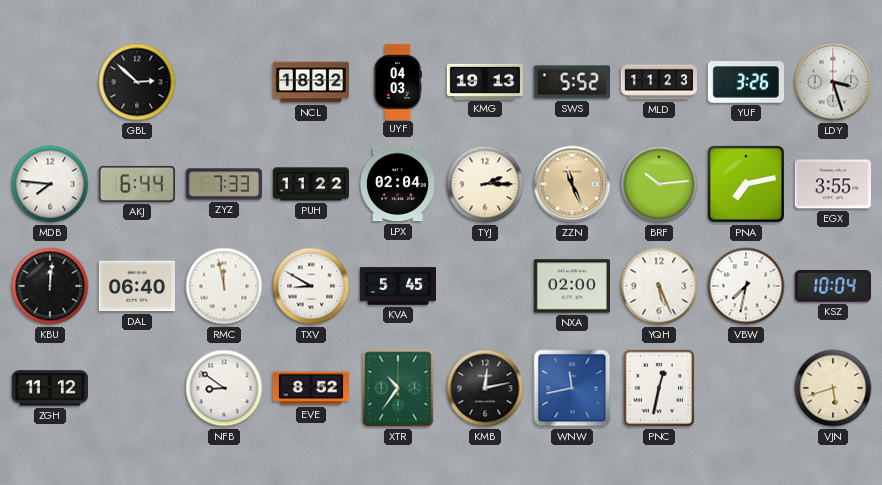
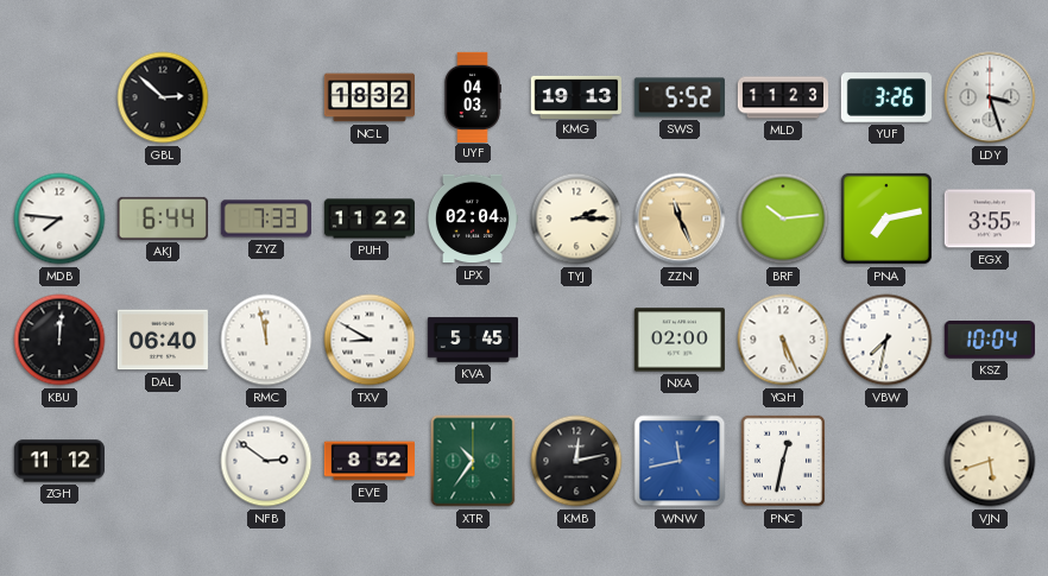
NFB: 8:51 -> 2:51 (266, 461)
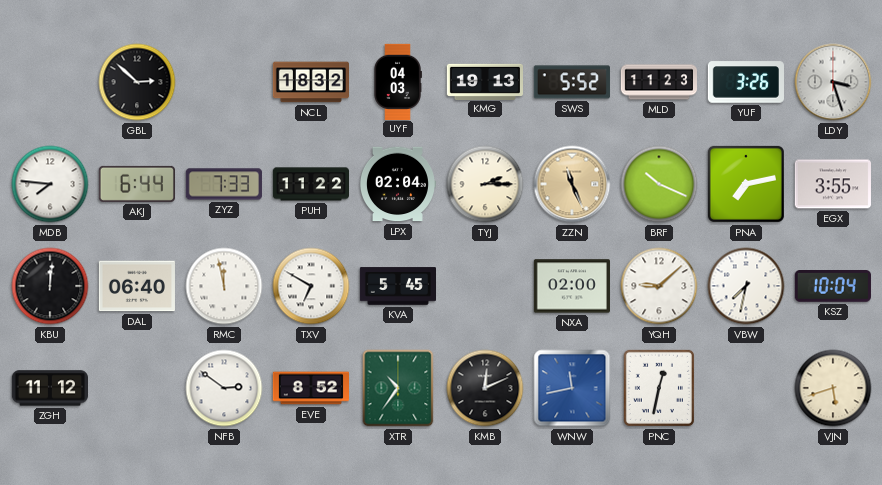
BRF: 10:14 -> 10:19 (659, 184)
TXV: 8:50 -> 6:50 (311, 286)
YQH: 5:26 -> 9:08 (659, 286)
KMB: 12:13 -> 12:11 (485, 388)
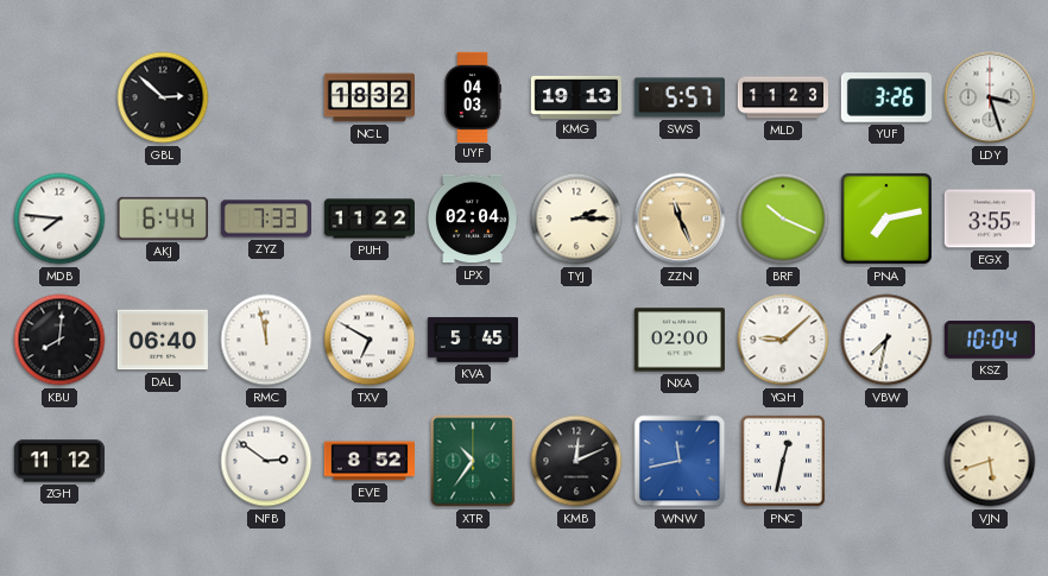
SWS: 5:52 -> 5:57 (680, 97)
KBU: 12:01 -> 8:01 (59, 340)
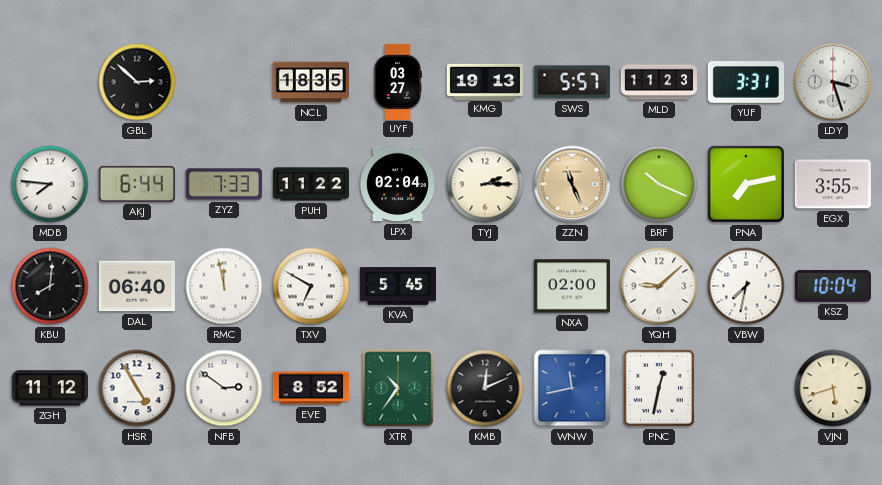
NCL: 18:32 -> 18:35 (310, 82)
UYF: 04:03 -> 03:27 (398, 81)
YUF: 3:26 -> 3:31 (745, 82)
HSR: none -> 4:55 (137, 388)
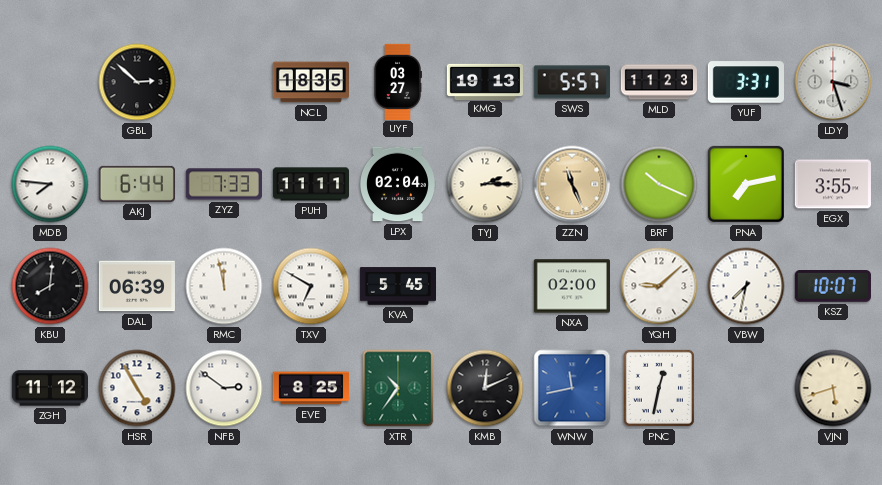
PUH: 11:22 -> 11:11 (310, 184)
DAL: 06:40 -> 06:39 (137, 286)
KSZ: 10:04 -> 10:07 (833, 287)
EVE: 8:52 -> 8:25 (310, 388)
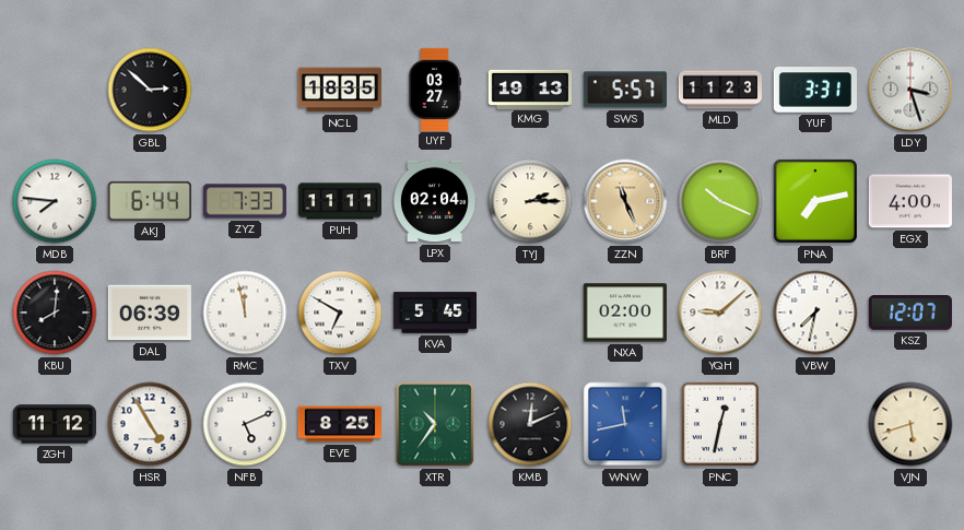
EGX: 3:55 -> 4:00 (910, 201)
KSZ: 10:07 -> 12:07 (910, 314)
NFB: 2:51 -> 5:11 (245, 424)
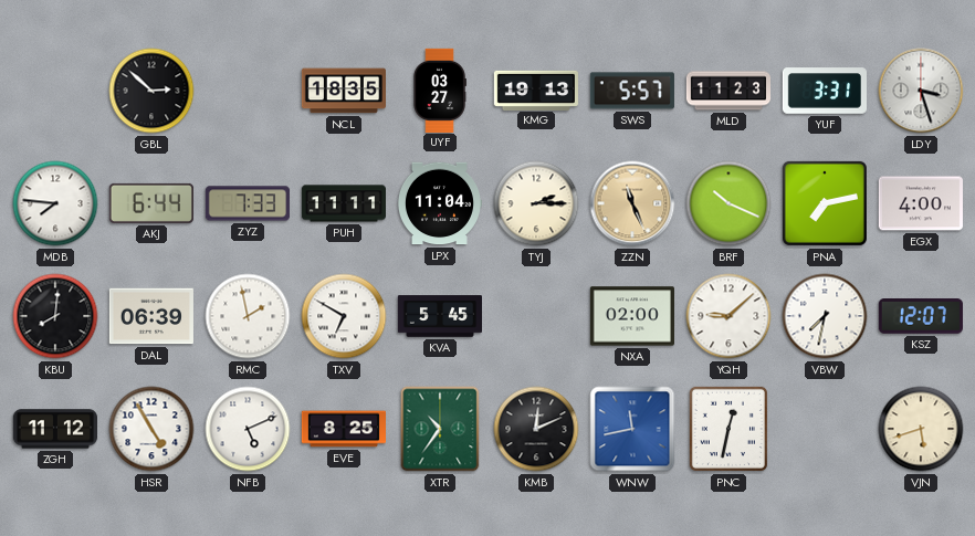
LPX: 02:04 -> 11:04 (439, 203)
RMC: 11:58 -> 1:58 (248, 316)
